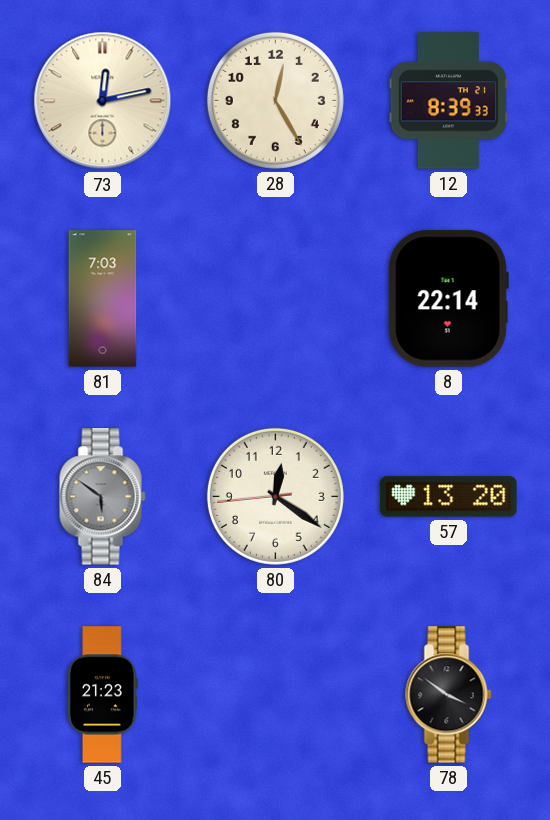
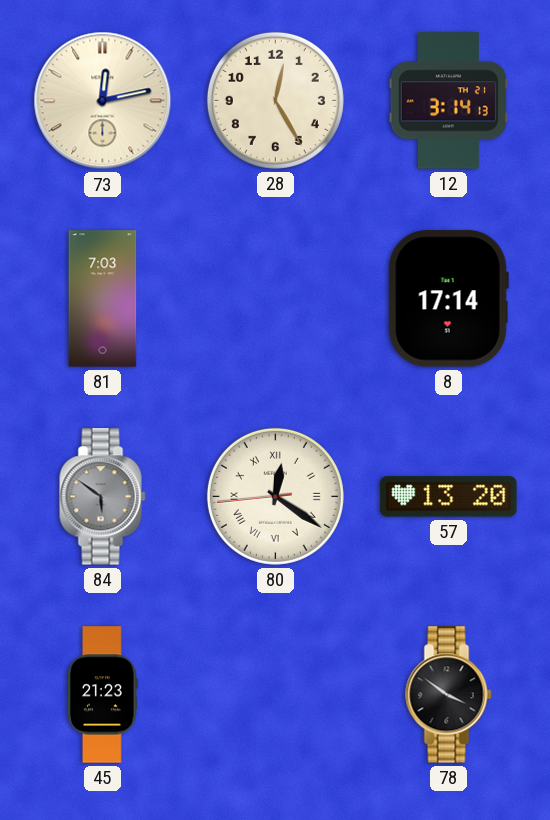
12: 8:39 -> 3:14 (448, 101)
8: 22:14 -> 17:14 (448, 299)
80 numerals: Arabic -> Roman (275, 496)
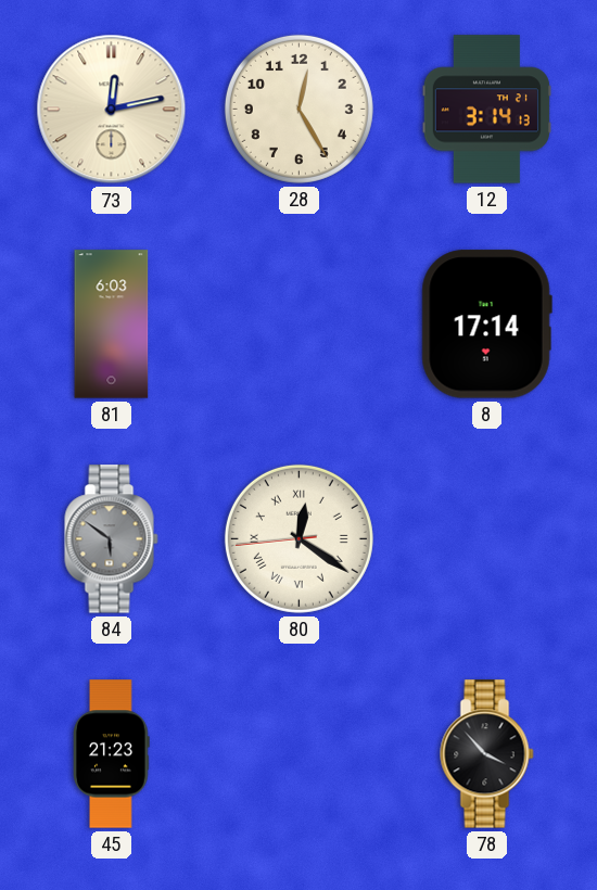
81: 7:03 -> 6:03 (112, 325)
57: 13:20 -> none (449, 497)
78: 3:51 -> 3:53 (487, 754)
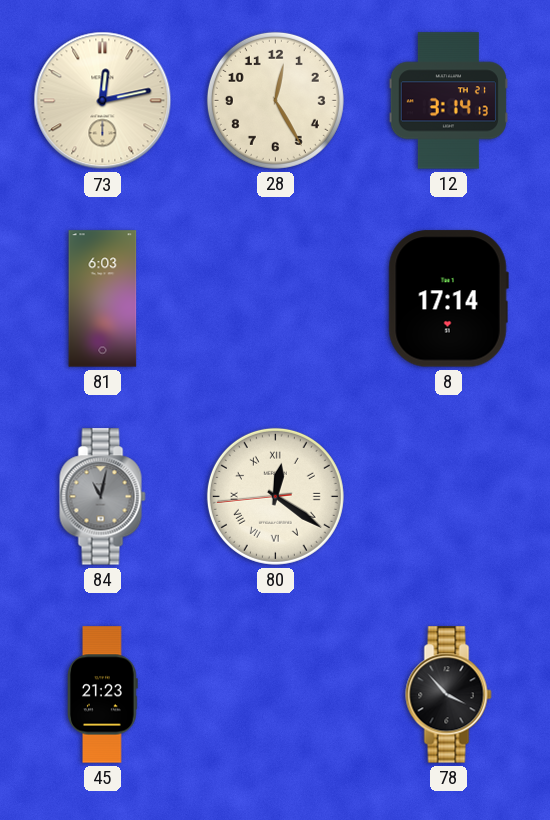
84: 5:51 -> 11:02 (103, 497)
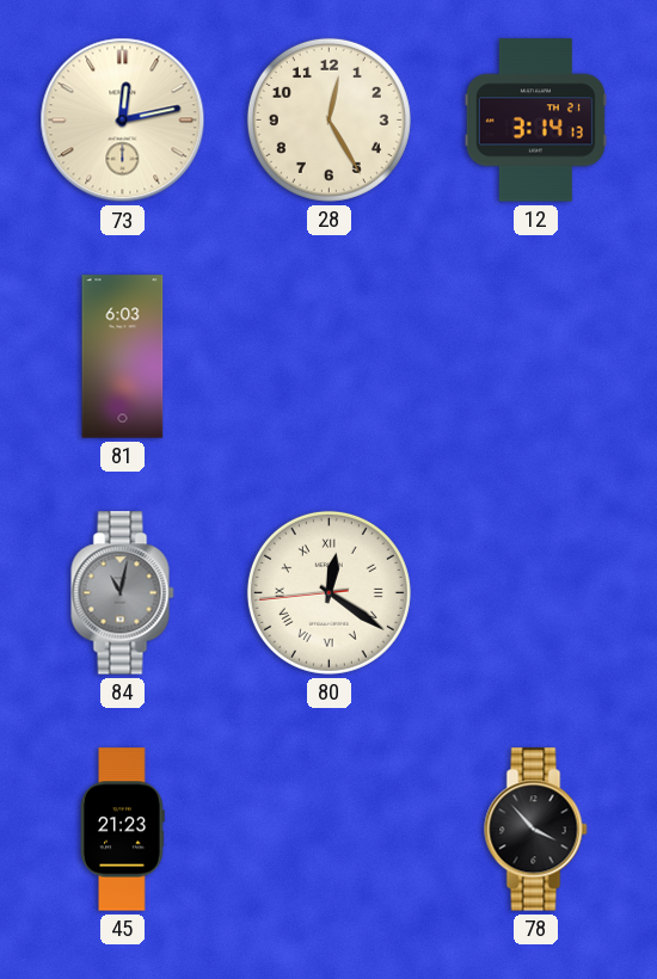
8: 17:14 -> none (448, 299)
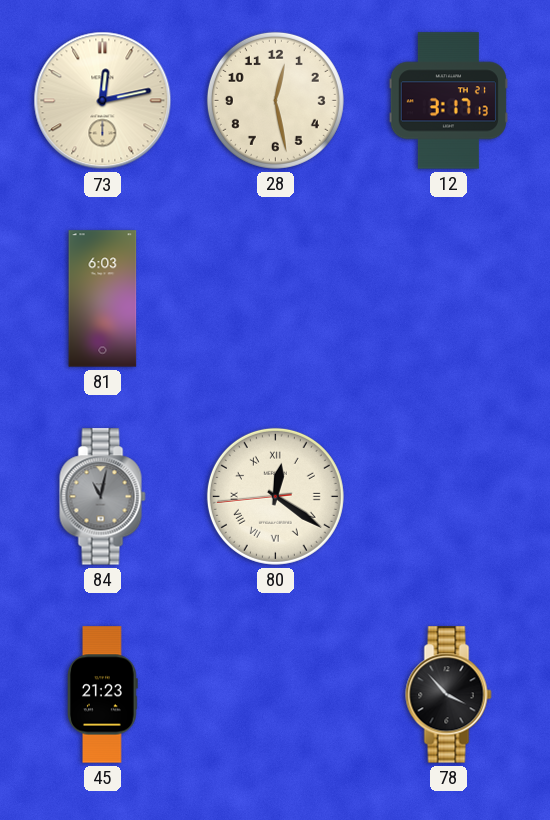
28: 12:25 -> 12:28 (275, 100)
12: 3:14 -> 3:17 (448, 101)
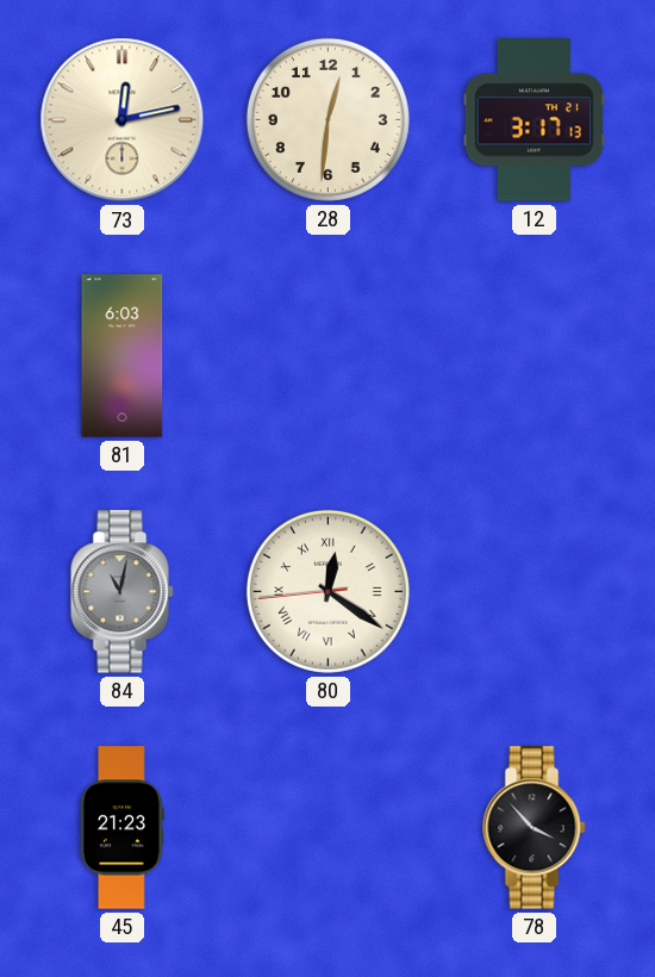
28: 12:28 -> 12:31 (327, 119)
